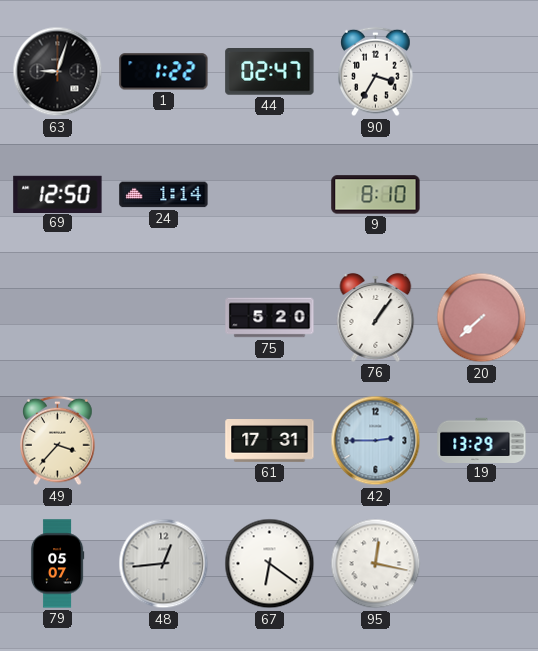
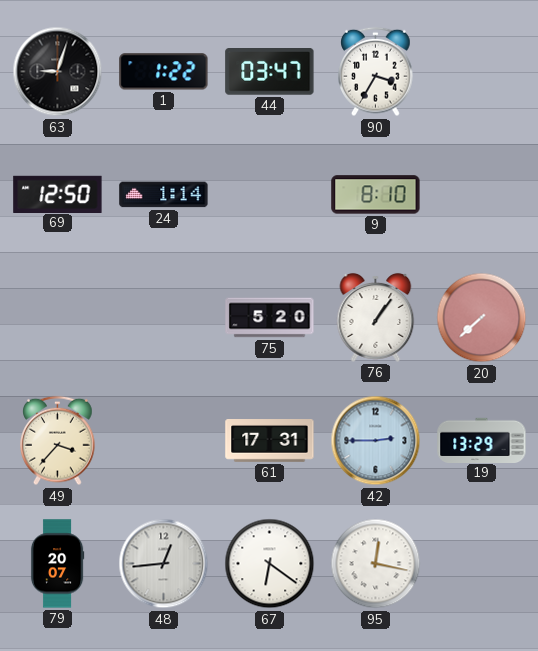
44: 02:47 -> 03:47 (270, 72)
79: 05:07 -> 20:07 (57, 564)
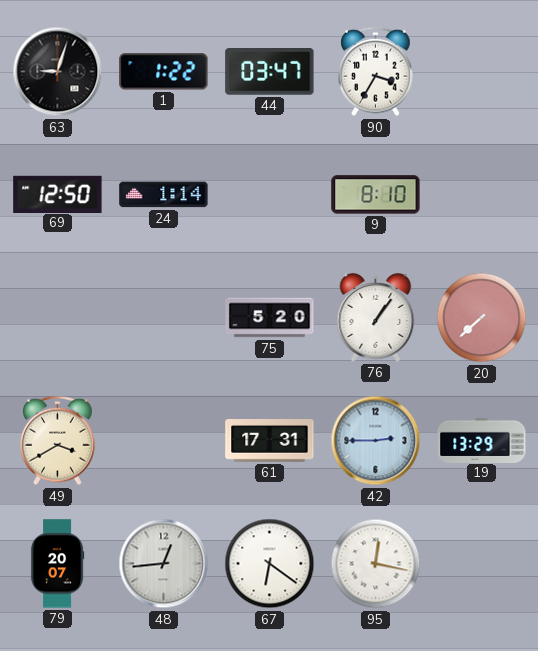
49: 3:37 -> 3:40 (58, 441)
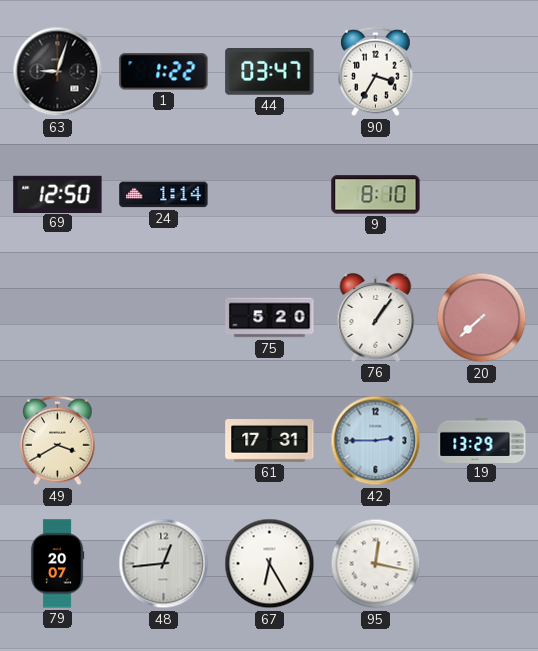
67: 6:21 -> 6:25 (270, 564)
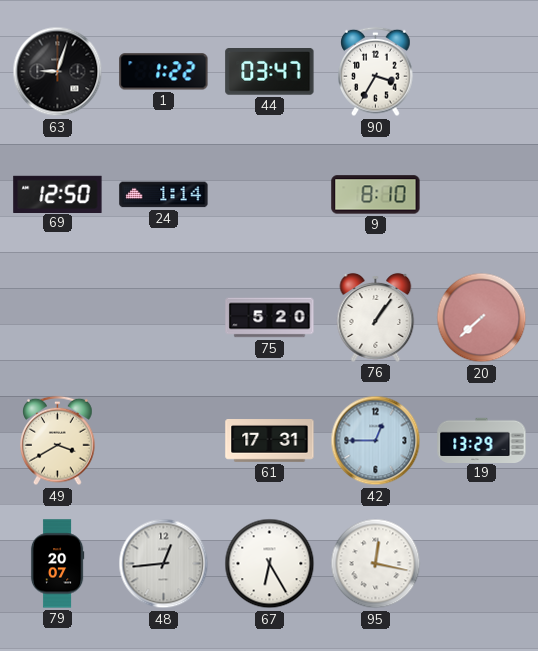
42: 2:45 -> 12:45 (376, 441)
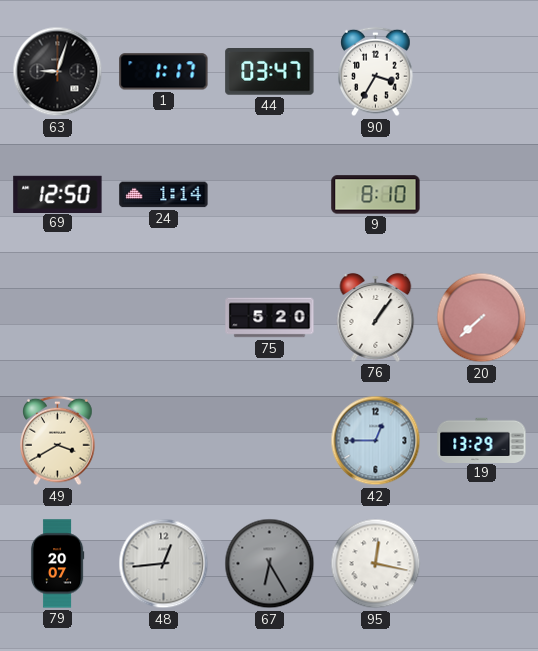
1: 1:22 -> 1:17 (164, 72)
61: 17:31 -> none (270, 441)
67 dial: white -> grey (270, 564)
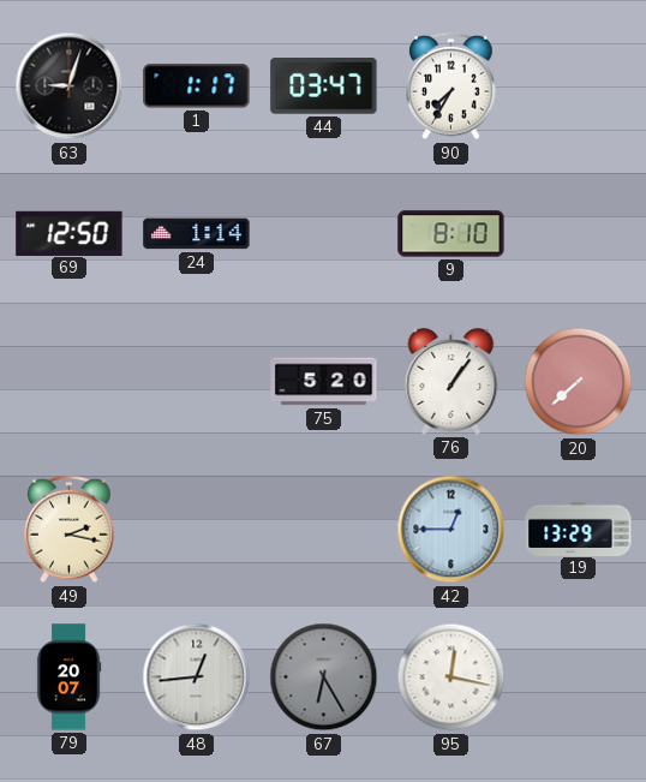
90: 3:35 -> 7:35 (451, 86)
49: 3:40 -> 2:17 (70, 530)
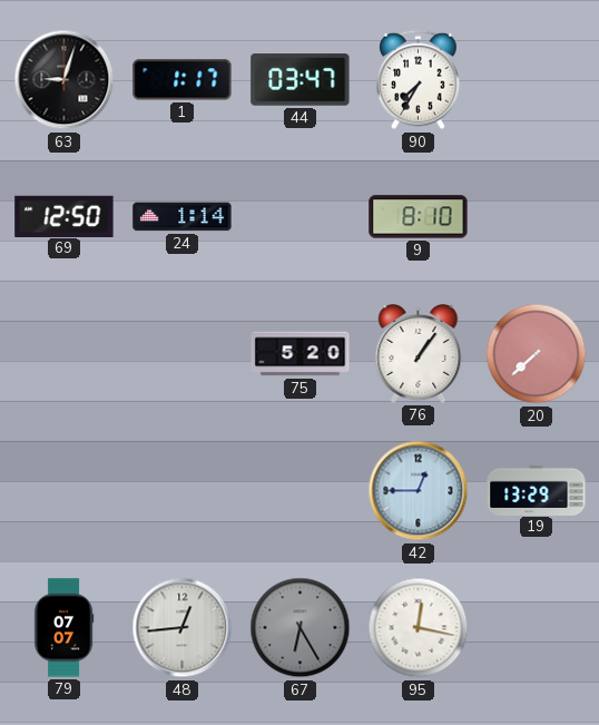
49: 2:17 -> none (70, 530)
79: 20:07 -> 07:07 (63, 628)
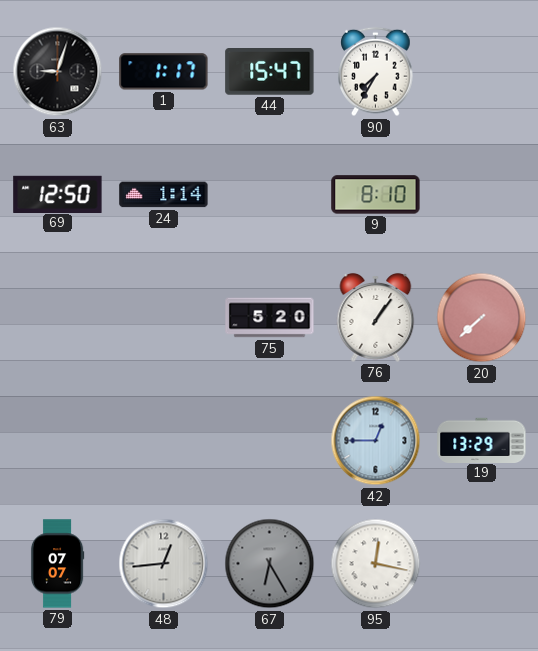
44: 03:47 -> 15:47 (270, 72)
